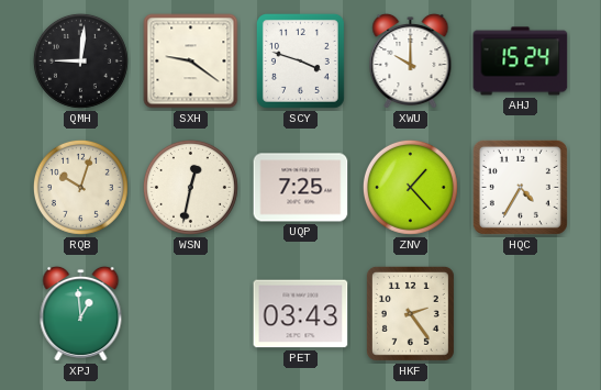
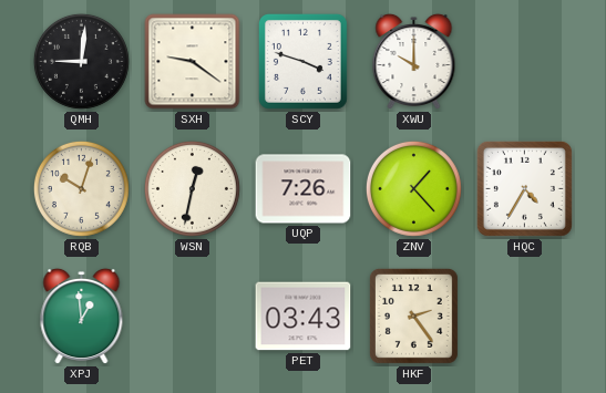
AHJ: 15:24 -> none (521, 62)
UQP: 7:25 -> 7:26 (304, 189)
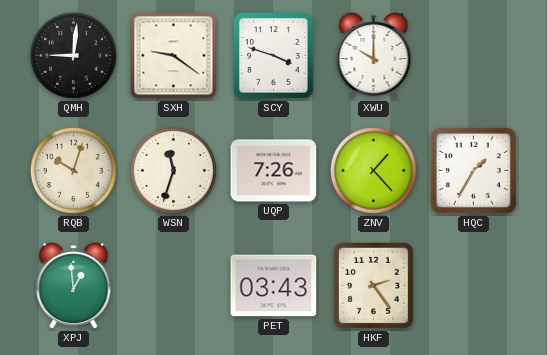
WSN: 12:32 -> 11:33 (173, 170)
HQC: 4:35 -> 1:35 (473, 170)
